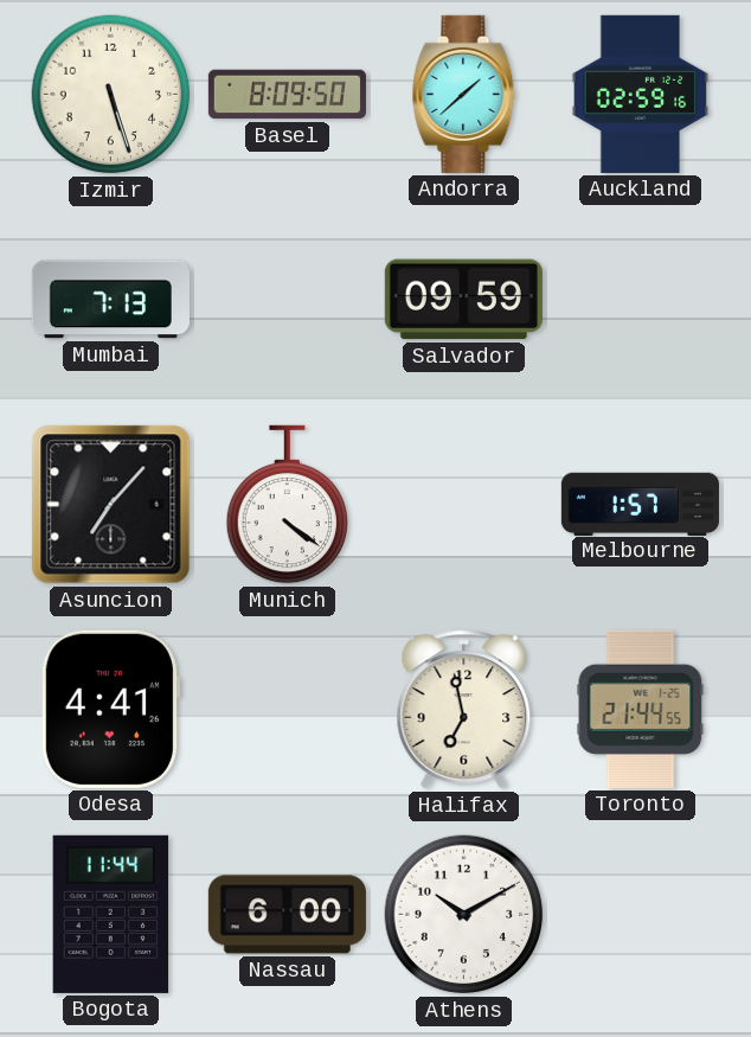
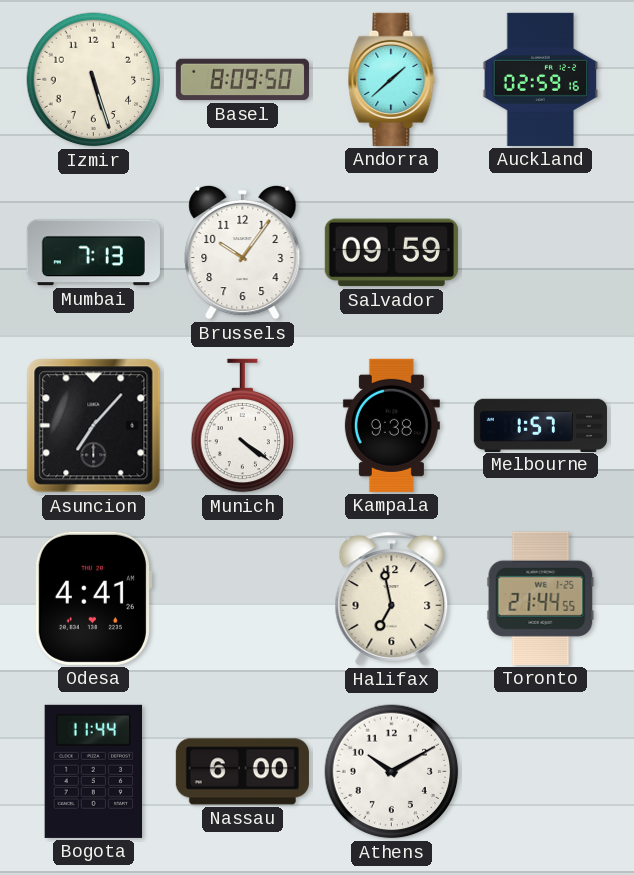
Brussels: none -> 10:06 (243, 252)
Kampala: none -> 9:38 (391, 425)
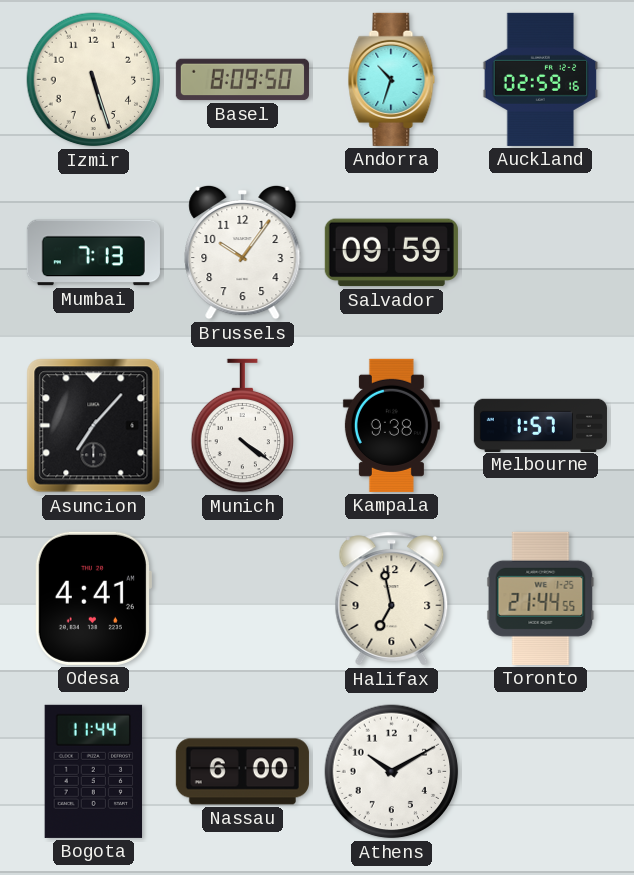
Andorra: 1:38 -> 10:33 (392, 79)
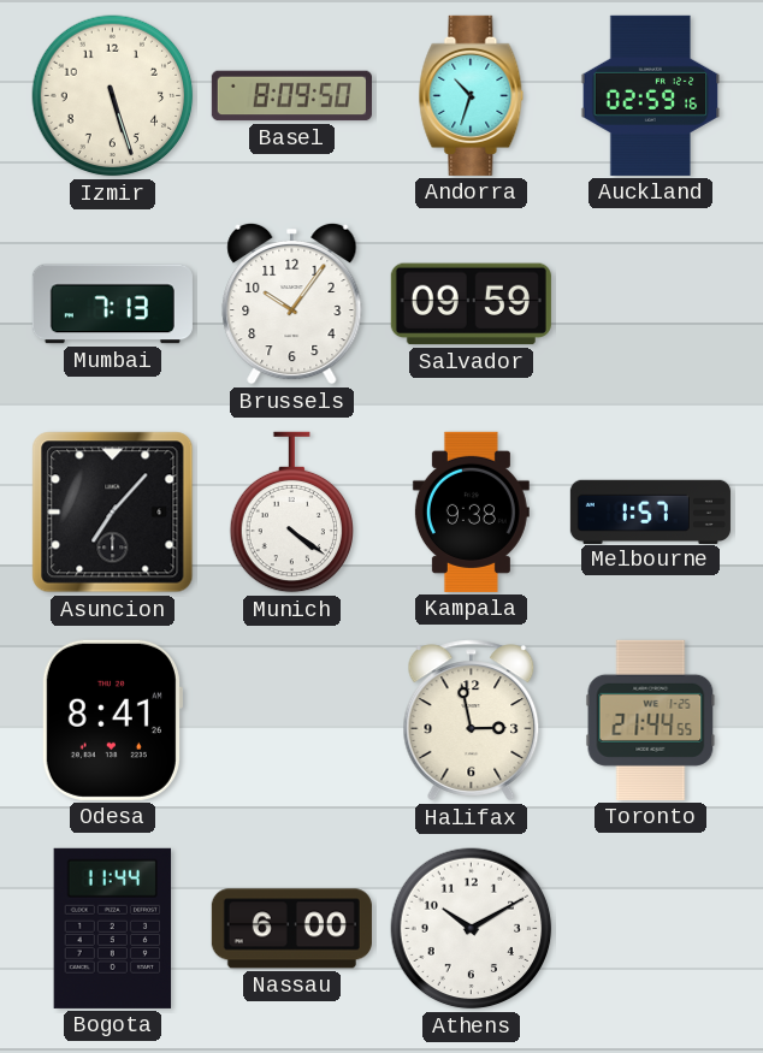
Odesa: 4:41 -> 8:41 (112, 720)
Halifax: 6:58 -> 2:58 (472, 721)
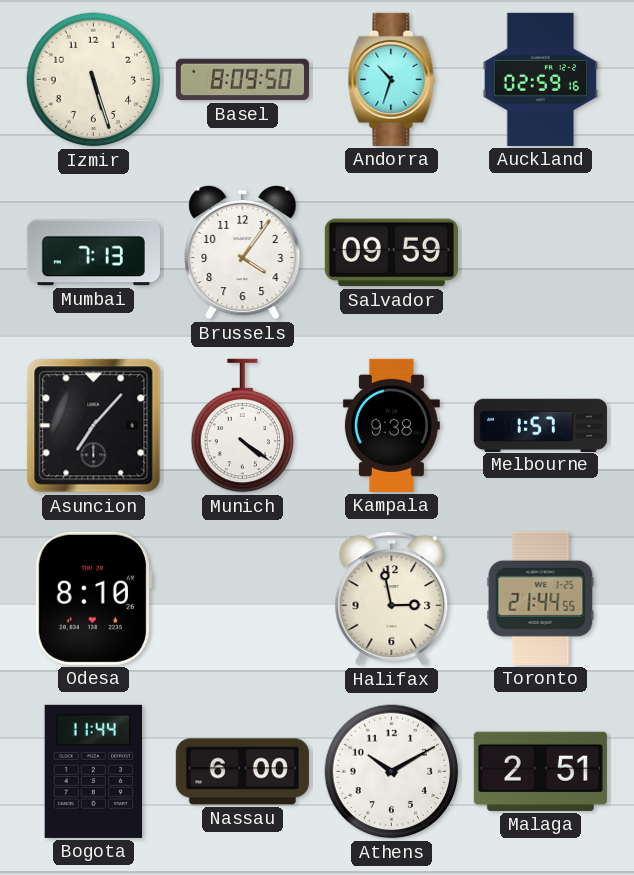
Brussels: 10:06 -> 4:06 (243, 252)
Odesa: 8:41 -> 8:10 (93, 598)
Malaga: none -> 2:51 (540, 771)
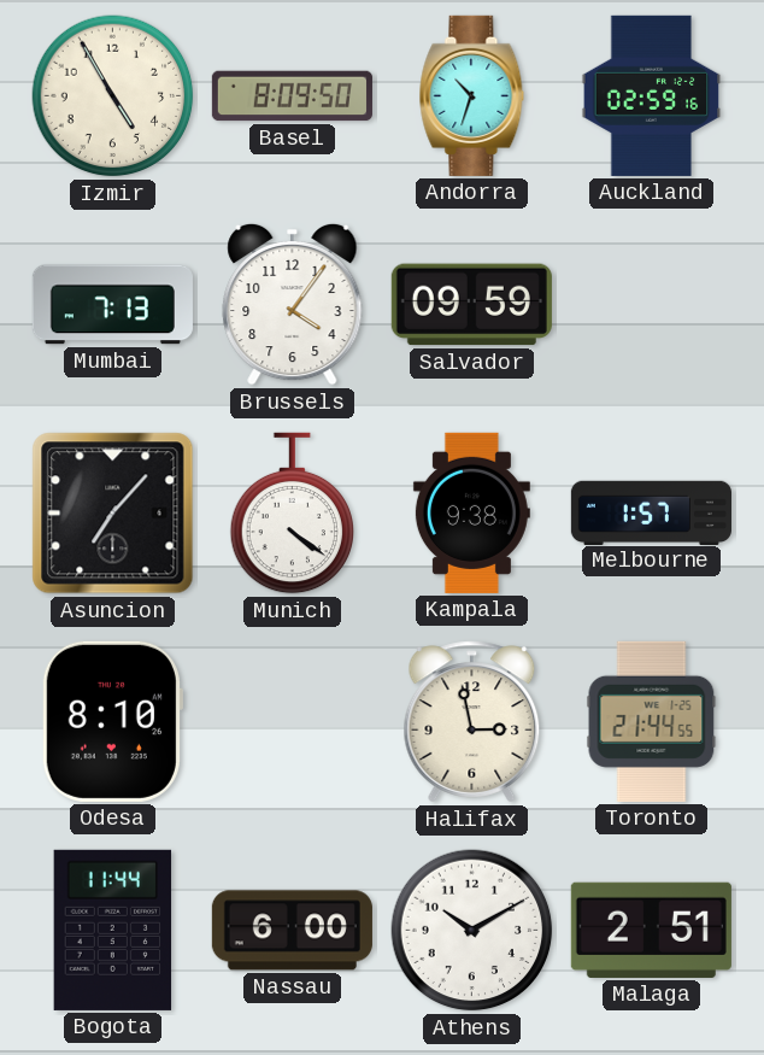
Izmir: 5:27 -> 4:55 (113, 96)
